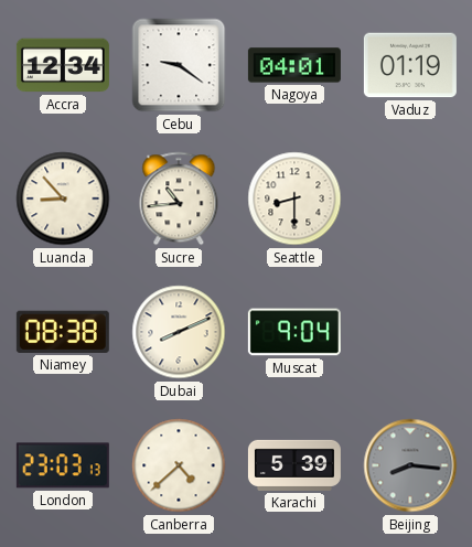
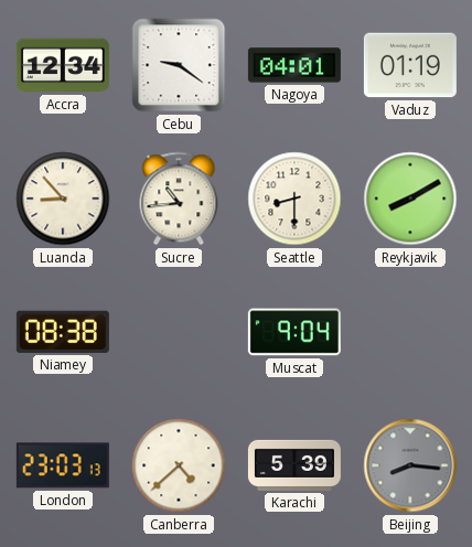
Reykjavik: none -> 8:10 (410, 199)
Dubai: 8:11 -> none (179, 332)
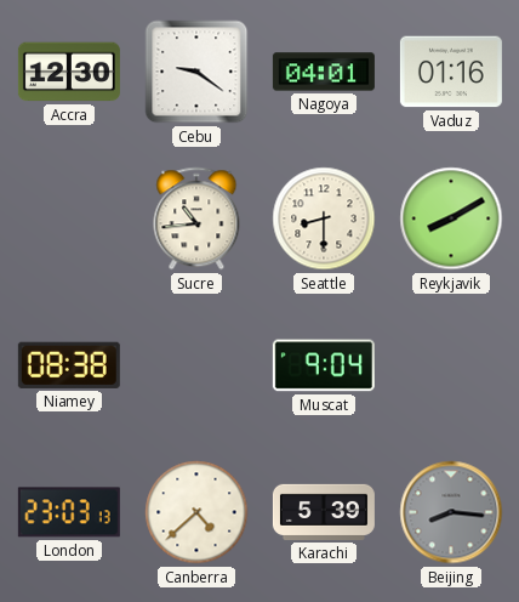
Accra: 12:34 -> 12:30 (69, 72)
Vaduz: 01:19 -> 01:16 (451, 72)
Luanda: 8:53 -> none (63, 199)
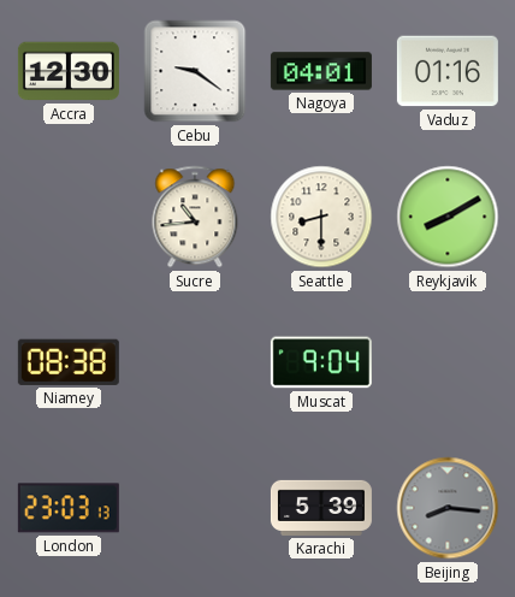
Canberra: 4:38 -> none (196, 512)
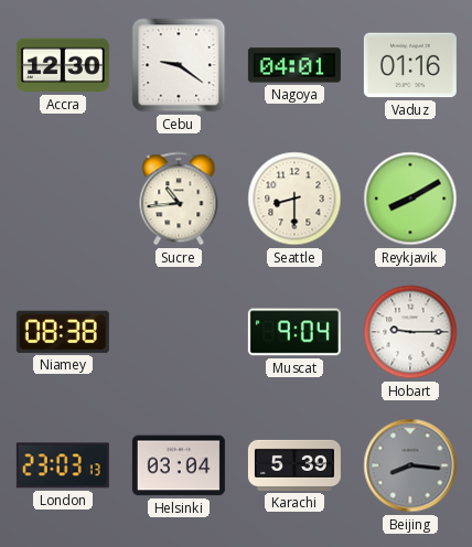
Hobart: none -> 9:15 (410, 332)
Helsinki: none -> 03:04 (179, 465)
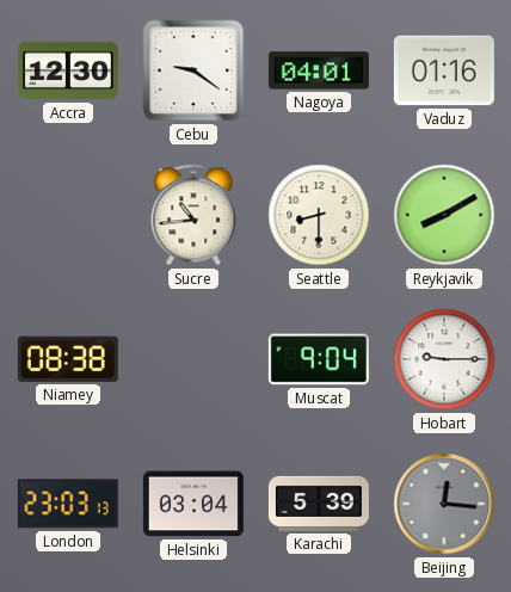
Beijing: 8:16 -> 12:16 (444, 504)
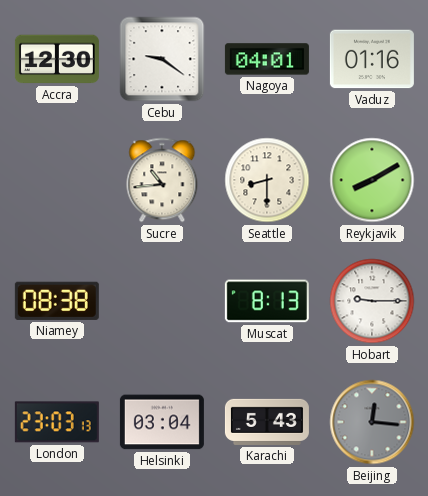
Muscat: 9:04 -> 8:13 (267, 301)
Karachi: 5:39 -> 5:43 (267, 422)
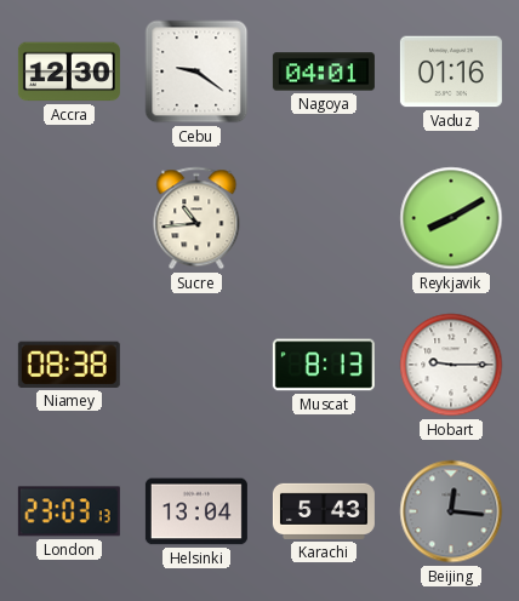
Seattle: 8:30 -> none (267, 180)
Helsinki: 03:04 -> 13:04 (196, 511)
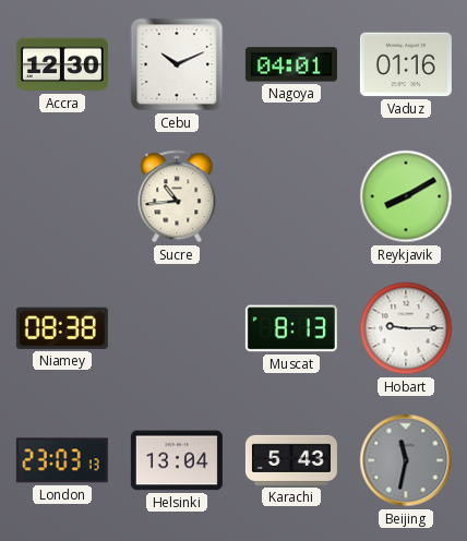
Cebu: 9:21 -> 10:11 (177, 64)
Beijing: 12:16 -> 11:32 (406, 460)
